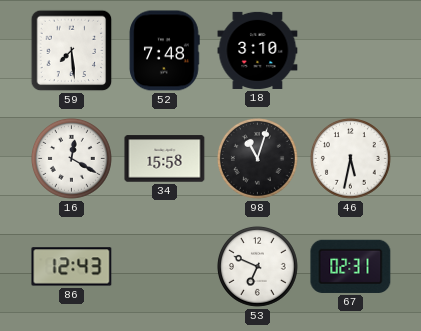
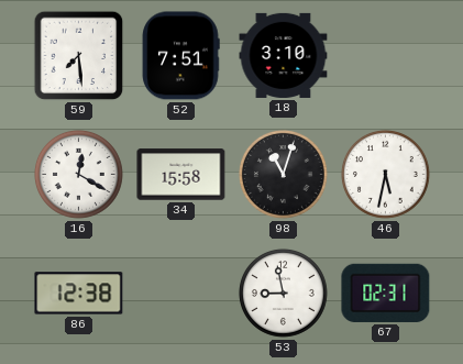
52: 7:48 -> 7:51 (180, 56)
86: 12:43 -> 12:38 (79, 294)
53: 6:49 -> 8:58 (283, 293)
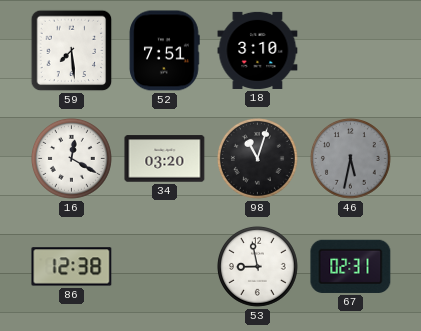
34: 15:58 -> 03:20 (165, 159)
46 dial: white -> grey (350, 158)
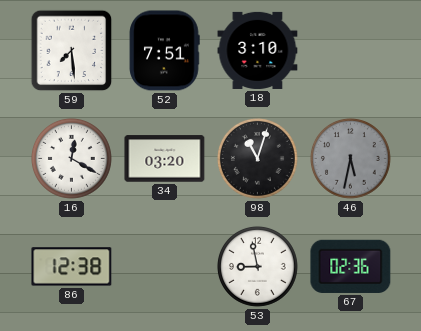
67: 02:31 -> 02:36 (351, 266)
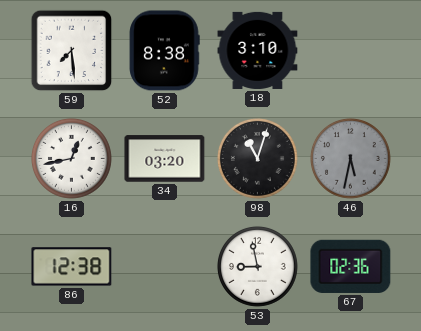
52: 7:51 -> 8:38 (164, 51)
16: 12:20 -> 12:43 (71, 158)
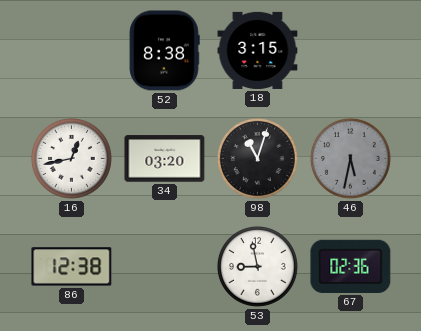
59: 7:29 -> none (72, 51)
18: 3:10 -> 3:15 (258, 50)
